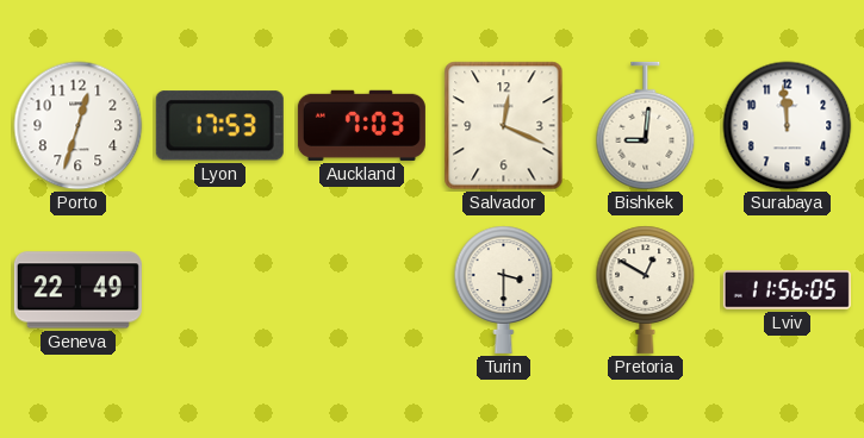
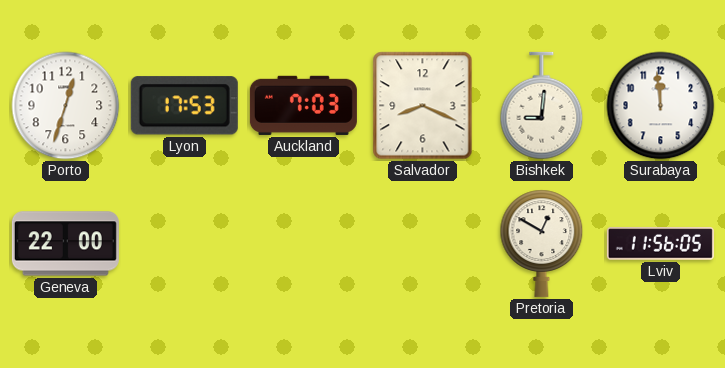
Salvador: 12:19 -> 8:19 (423, 106)
Geneva: 22:49 -> 22:00 (65, 244)
Turin: 3:30 -> none (504, 289)
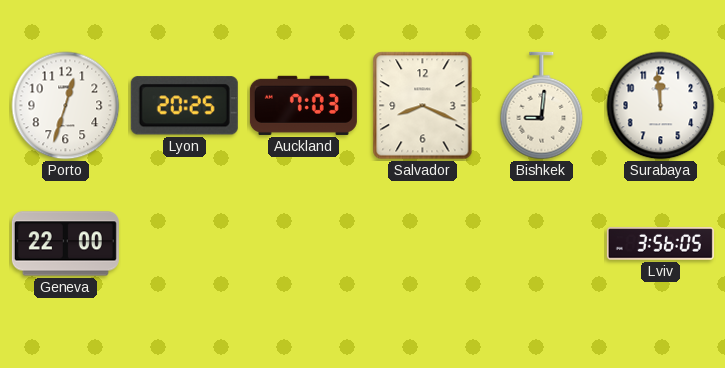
Lyon: 17:53 -> 20:25 (184, 106)
Pretoria: 12:50 -> none (542, 243)
Lviv: 11:56 -> 3:56 (660, 244)
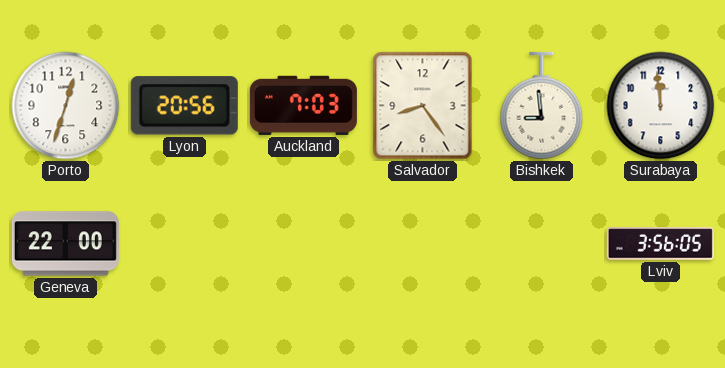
Lyon: 20:25 -> 20:56 (184, 106)
Salvador: 8:19 -> 8:24 (423, 106)
Bishkek: 9:01 -> 8:59 (542, 106)
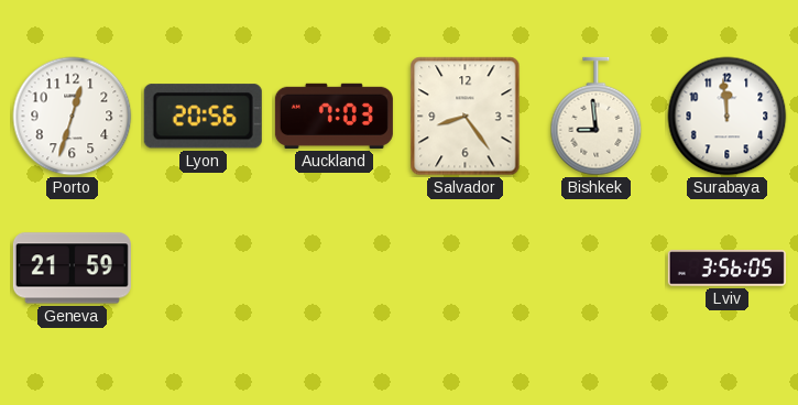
Geneva: 22:00 -> 21:59 (72, 269)
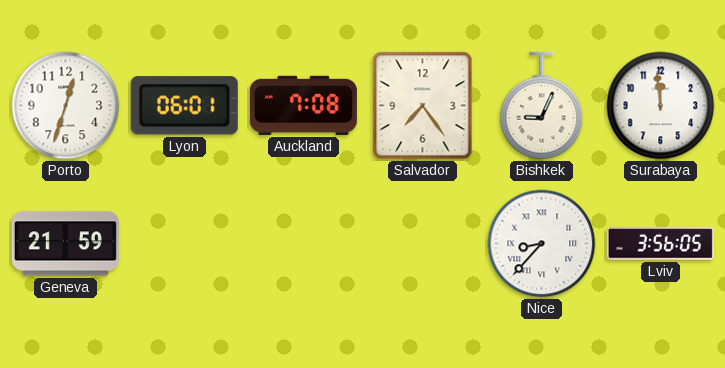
Lyon: 20:56 -> 06:01 (184, 106)
Auckland: 7:03 -> 7:08 (303, 105)
Salvador: 8:24 -> 7:24 (423, 106)
Bishkek: 8:59 -> 9:04 (542, 106)
Nice: none -> 8:37 (542, 244)
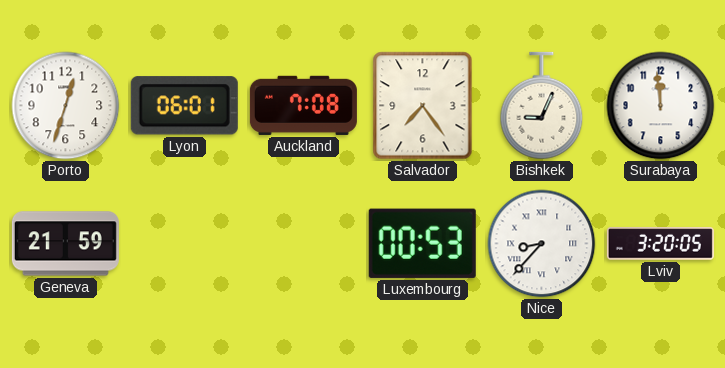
Luxembourg: none -> 00:53 (422, 243)
Lviv: 3:56 -> 3:20 (660, 244)
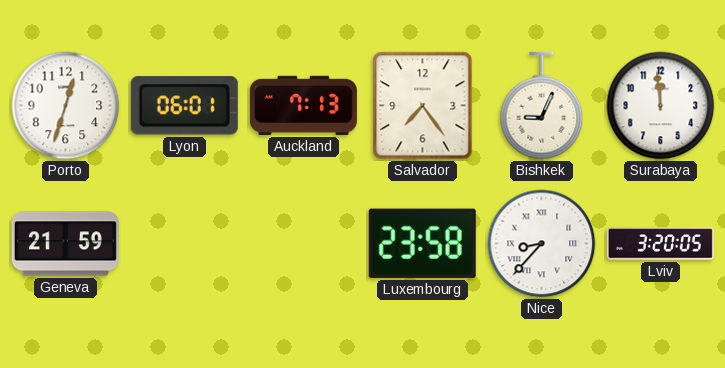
Auckland: 7:08 -> 7:13 (303, 105)
Luxembourg: 00:53 -> 23:58 (422, 243)
